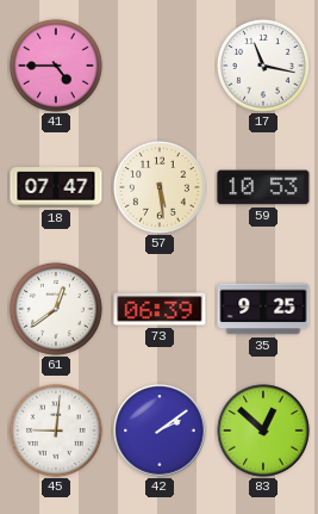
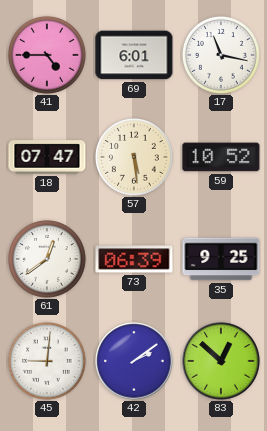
69: none -> 6:01 (134, 55)
59: 10:53 -> 10:52 (221, 157)
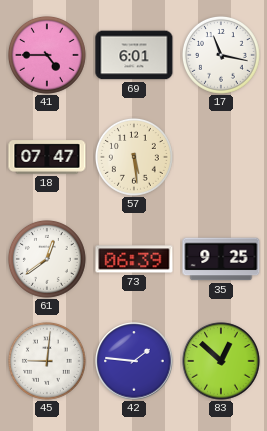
59: 10:52 -> none (221, 157)
42: 2:09 -> 1:46 (134, 361)
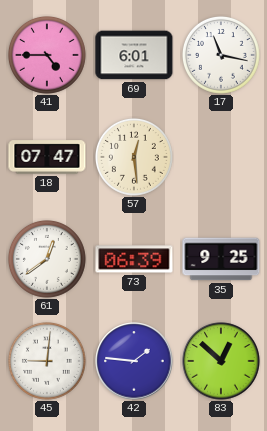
57: 5:29 -> 12:29 (134, 157)
